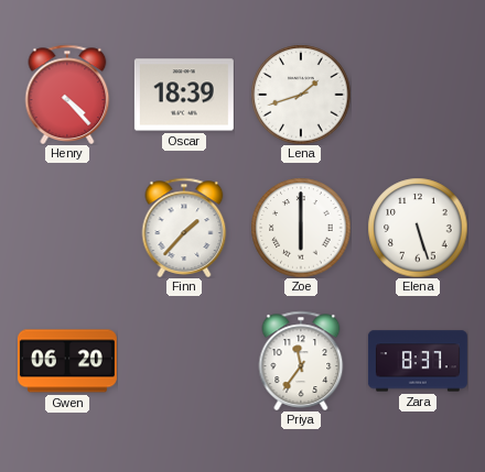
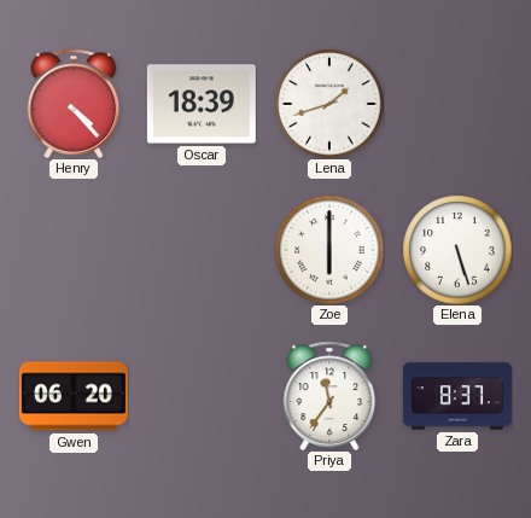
Finn: 1:37 -> none (184, 228)
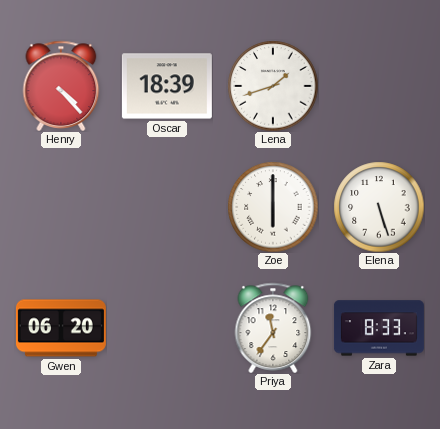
Zara: 8:37 -> 8:33 (379, 328)
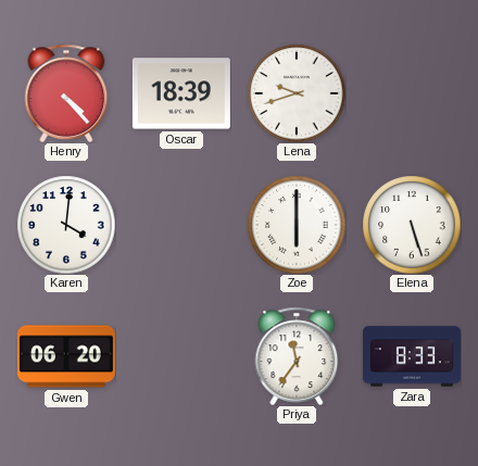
Lena: 1:42 -> 9:42 (297, 93)
Karen: none -> 4:01 (66, 225)
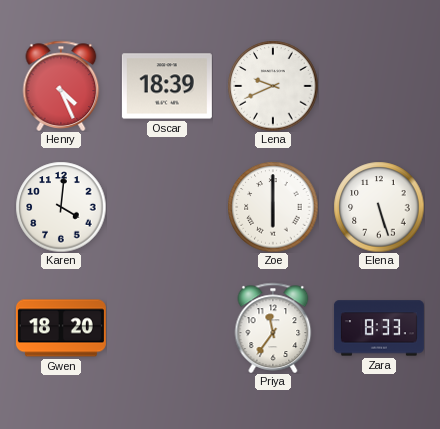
Henry: 4:23 -> 4:26 (61, 86)
Lena: 9:42 -> 9:41 (273, 86)
Gwen: 06:20 -> 18:20 (61, 328)
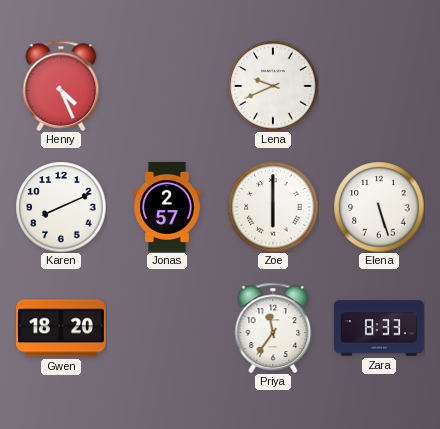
Oscar: 18:39 -> none (167, 86)
Karen: 4:01 -> 8:11 (61, 207)
Jonas: none -> 2:57 (167, 207)
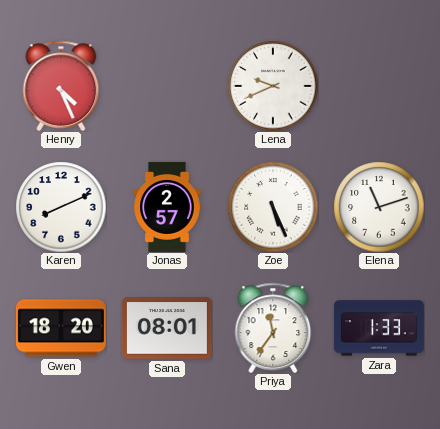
Zoe: 6:00 -> 5:26 (273, 207)
Elena: 5:27 -> 11:12 (379, 207)
Sana: none -> 08:01 (167, 328)
Zara: 8:33 -> 1:33 (379, 328)
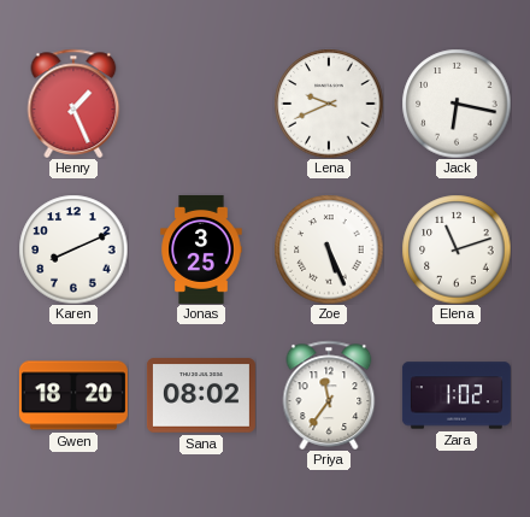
Henry: 4:26 -> 1:26 (73, 104)
Jack: none -> 6:17 (457, 104)
Jonas: 2:57 -> 3:25 (201, 249)
Sana: 08:01 -> 08:02 (201, 395)
Zara: 1:33 -> 1:02 (457, 395)
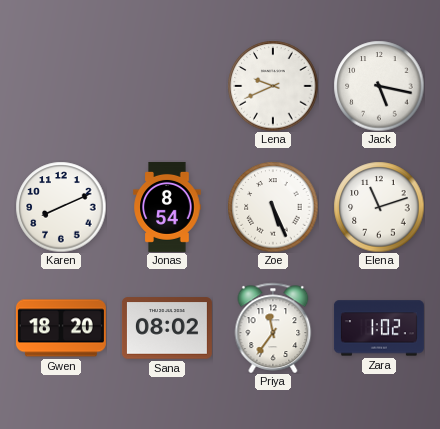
Henry: 1:26 -> none (73, 104)
Jack: 6:17 -> 5:17 (379, 86)
Jonas: 3:25 -> 8:54 (167, 207)
